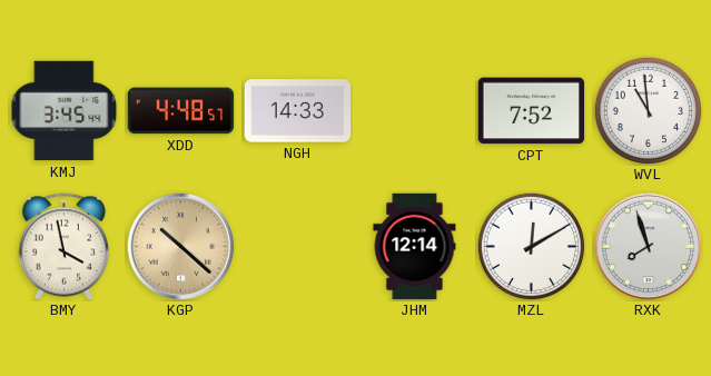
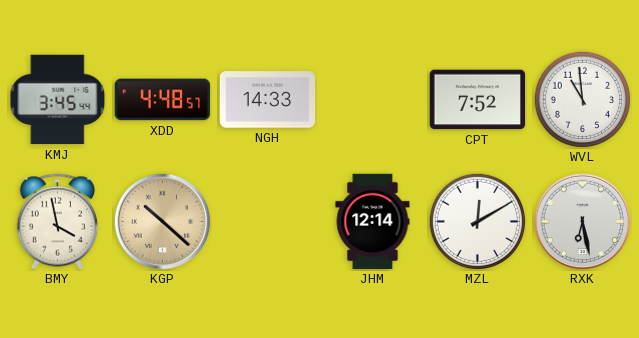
RXK: 7:57 -> 6:28 (583, 222)
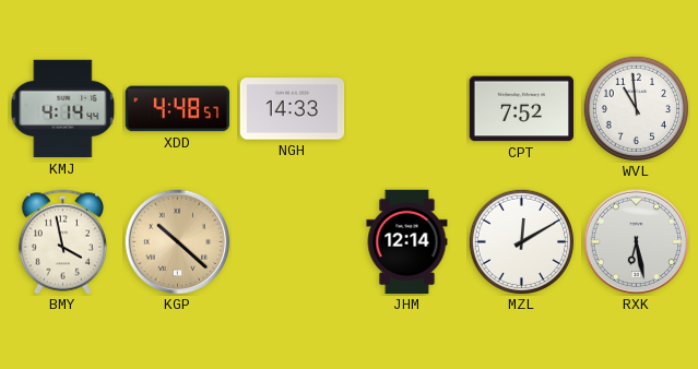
KMJ: 3:45 -> 4:14 (63, 109)
